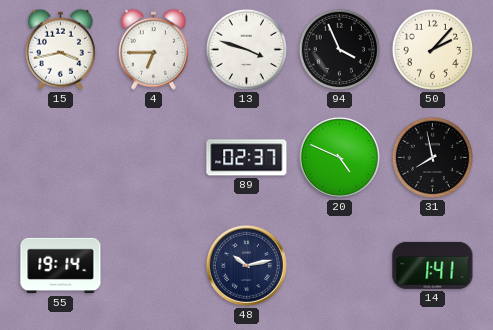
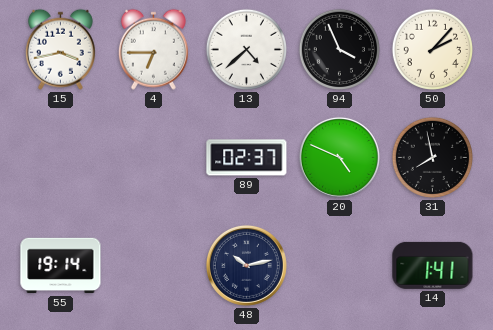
13: 3:48 -> 4:38 (246, 49)
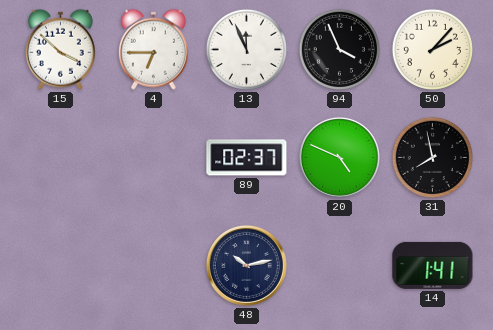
15: 3:43 -> 3:52 (60, 49)
13: 4:38 -> 11:56 (246, 49)
55: 19:14 -> none (61, 266)
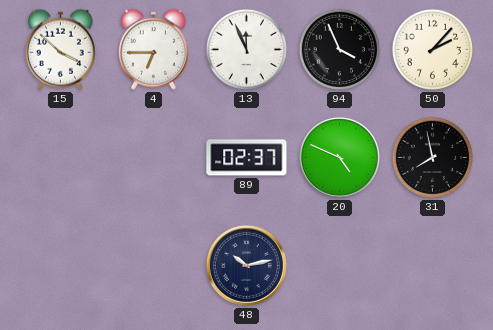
14: 1:41 -> none (433, 265)
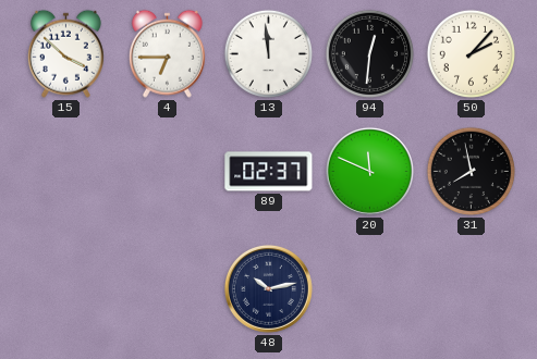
13: 11:56 -> 11:59 (268, 53)
94: 3:56 -> 12:31 (369, 53)
20: 4:49 -> 11:49 (369, 171)
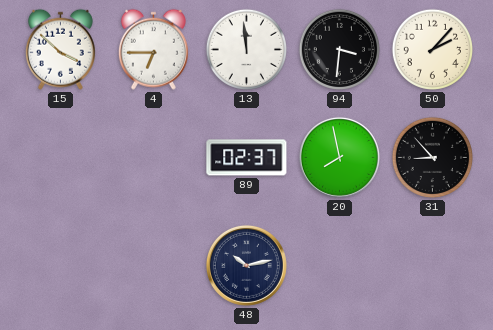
94: 12:31 -> 3:31 (339, 49)
20: 11:49 -> 7:58 (339, 157)
31: 7:58 -> 8:53 (432, 157)
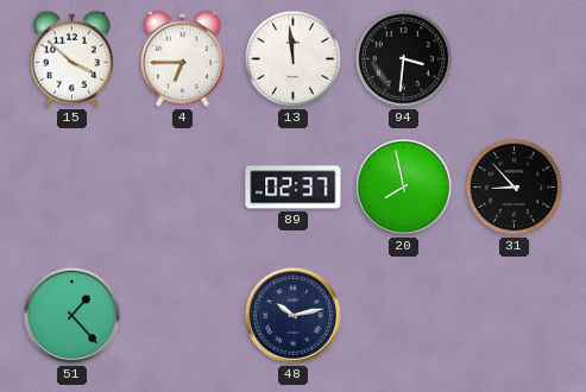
50: 2:07 -> none (432, 49)
51: none -> 1:23 (71, 315)
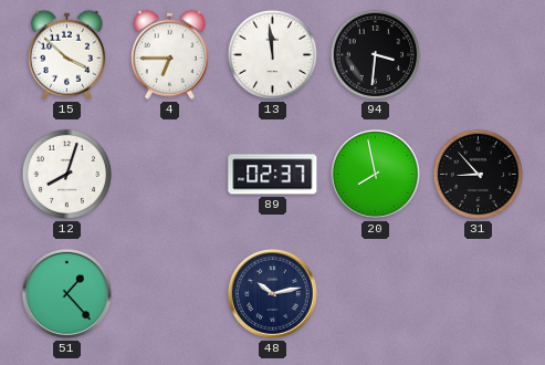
12: none -> 8:03 (66, 174)
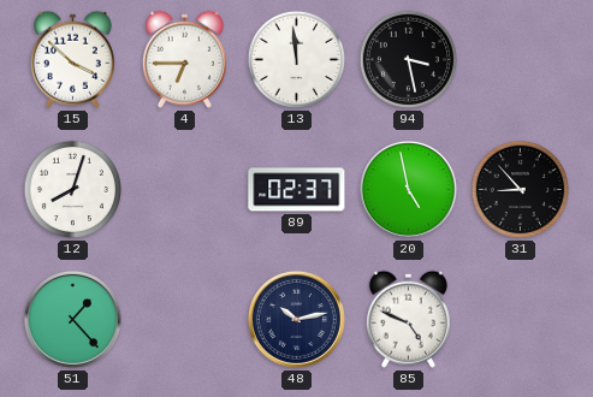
94: 3:31 -> 3:28 (408, 59)
20: 7:58 -> 4:58 (408, 189)
85: none -> 4:49 (408, 319)
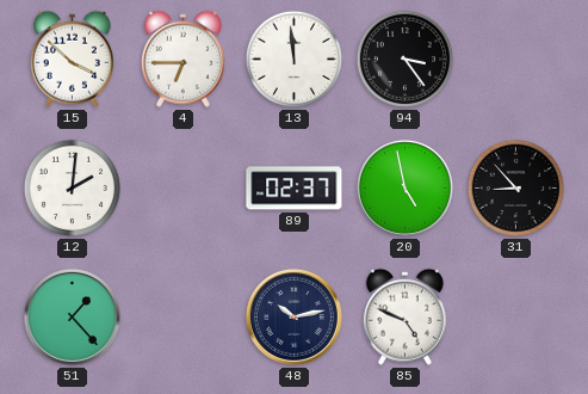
94: 3:28 -> 3:24 (404, 59)
12: 8:03 -> 2:01 (72, 187)
